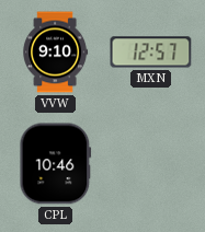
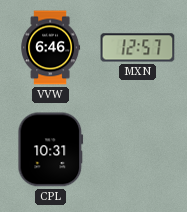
VVW: 9:10 -> 6:46 (51, 48)
CPL: 10:46 -> 10:31 (51, 150)
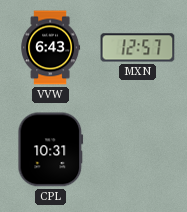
VVW: 6:46 -> 6:43 (51, 48)
